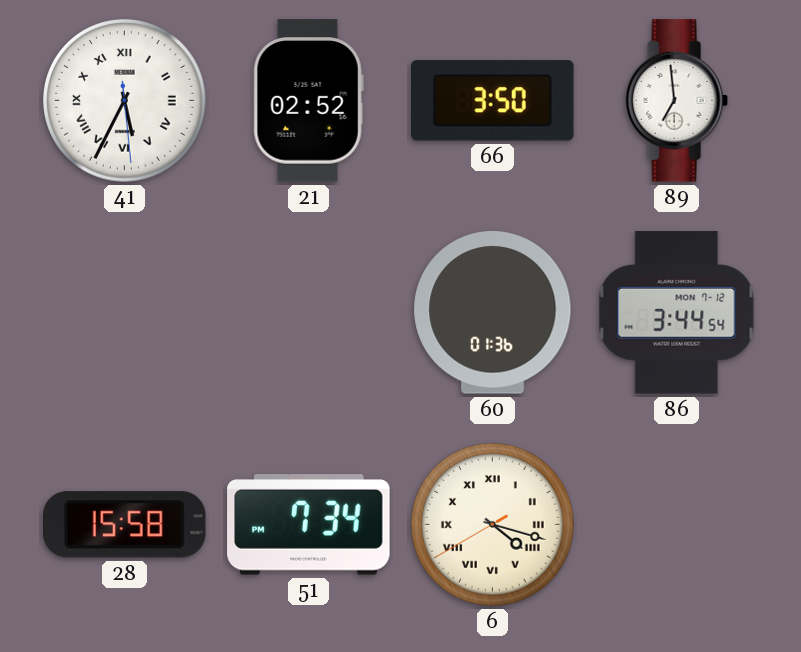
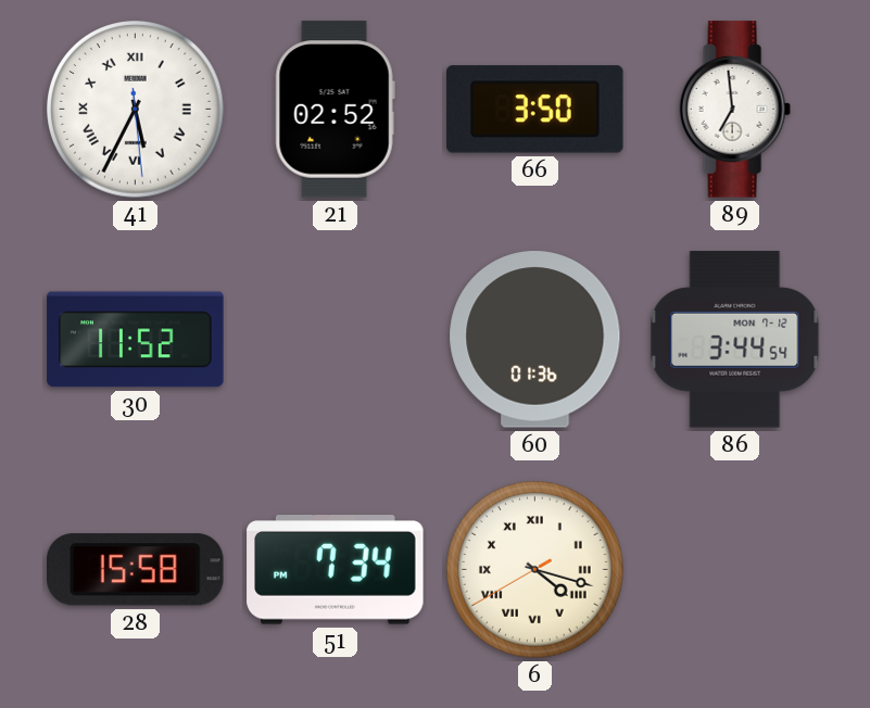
30: none -> 11:52 (136, 340)
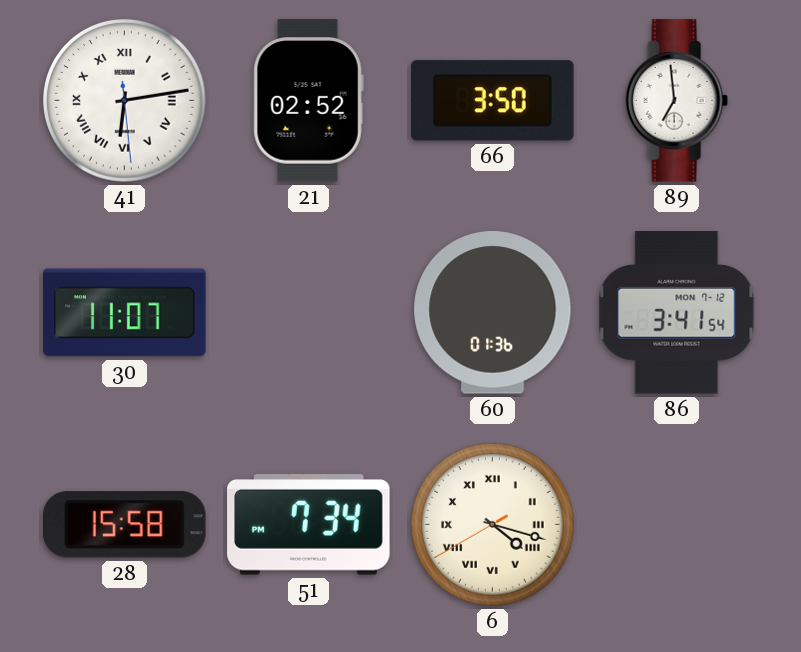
41: 5:34 -> 6:13 (125, 101)
30: 11:52 -> 11:07 (125, 313)
86: 3:44 -> 3:41 (677, 313)
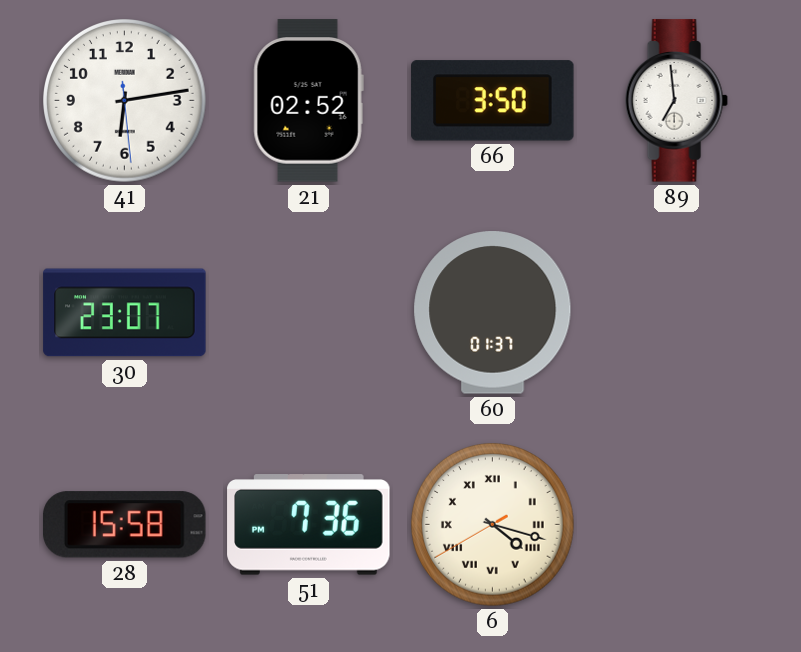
41 numerals: Roman -> Arabic (125, 101)
30: 11:07 -> 23:07 (125, 313)
60: 01:36 -> 01:37 (493, 313)
86: 3:41 -> none (677, 313)
51: 7:34 -> 7:36 (309, 525)
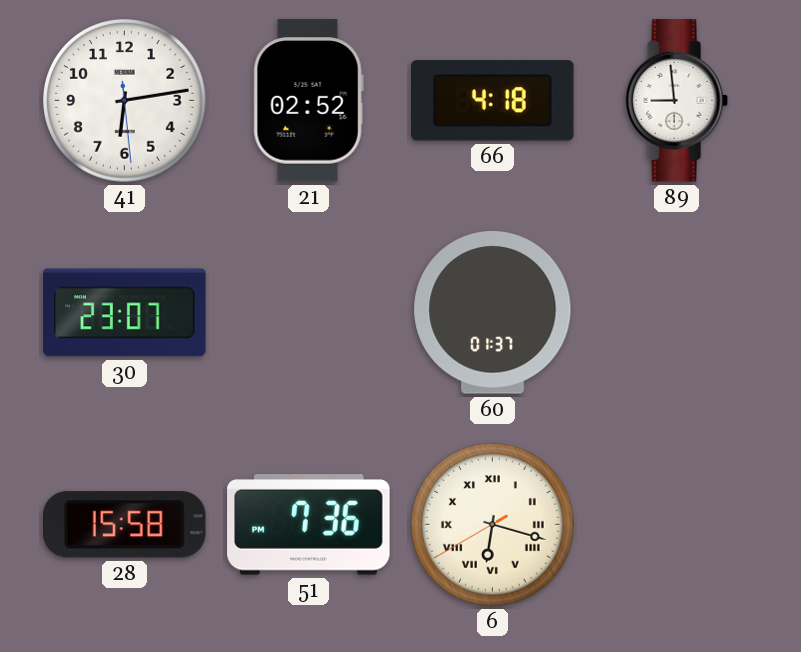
66: 3:50 -> 4:18 (493, 101)
89: 6:59 -> 8:59 (676, 101)
6: 4:17 -> 6:17 (493, 525)
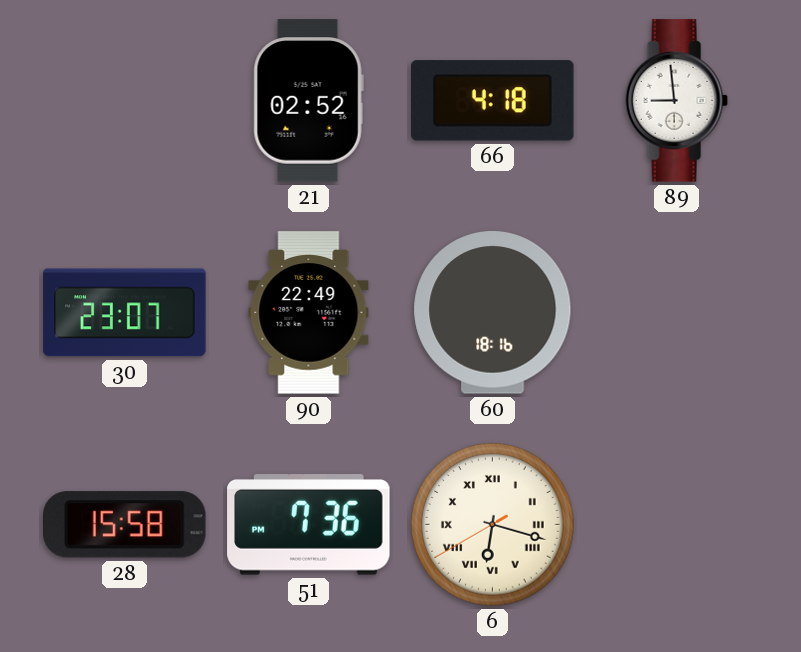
41: 6:13 -> none (125, 101)
90: none -> 22:49 (309, 313)
60: 01:37 -> 18:16 (493, 313)
